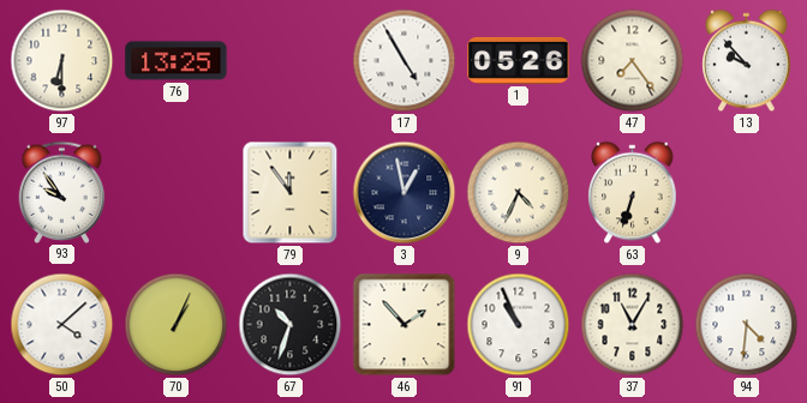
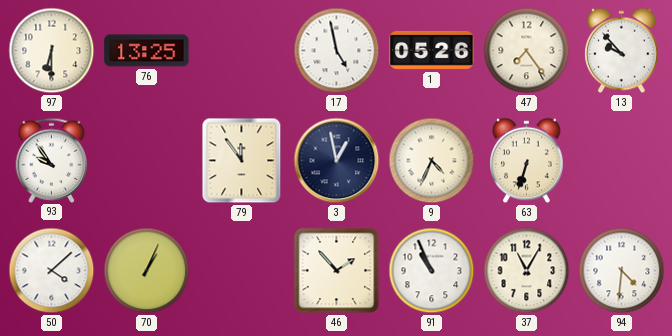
17: 4:55 -> 4:58 (337, 51)
67: 10:33 -> none (291, 325)
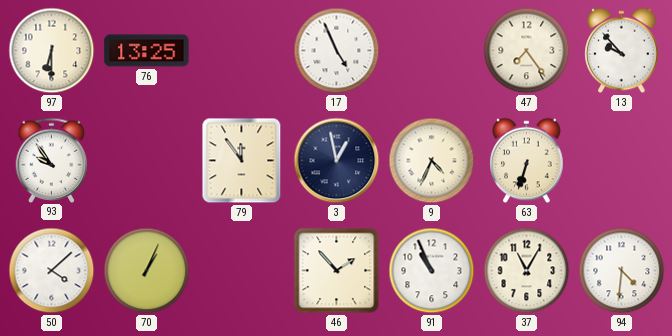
17: 4:58 -> 4:56 (337, 51)
1: 05:26 -> none (432, 50)
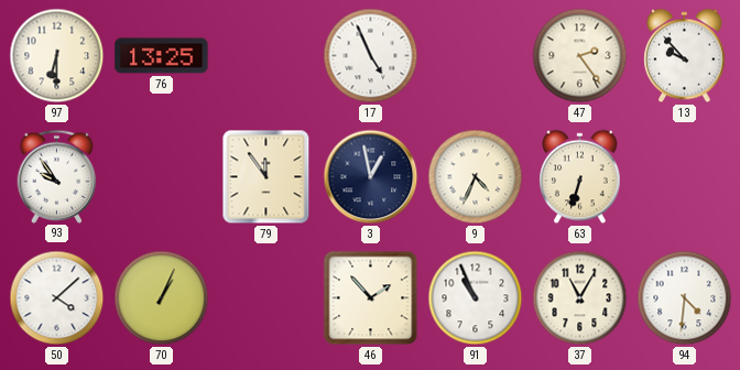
47: 7:24 -> 2:24 (580, 56)
